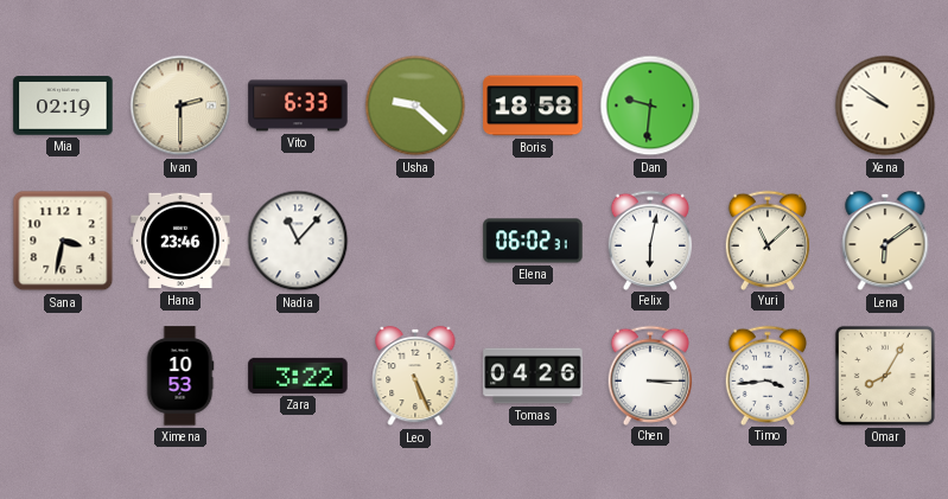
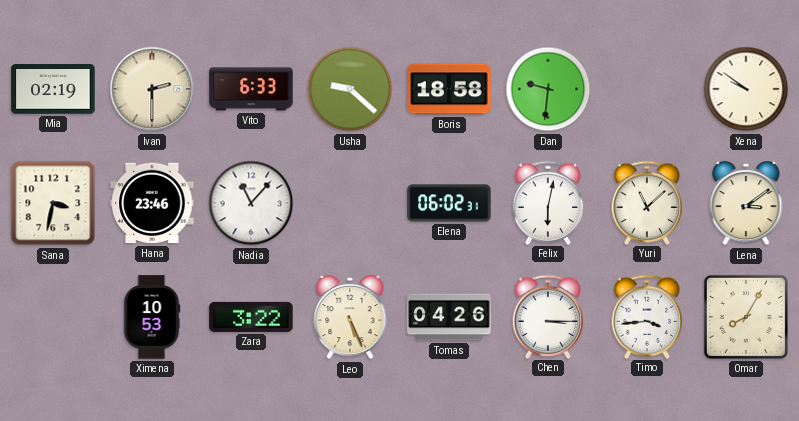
Lena: 6:09 -> 3:09 (746, 203)
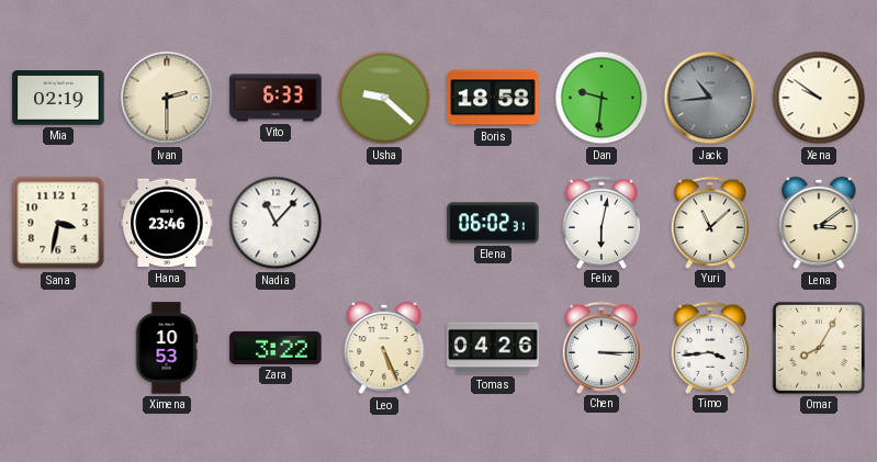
Jack: none -> 10:44 (710, 98)
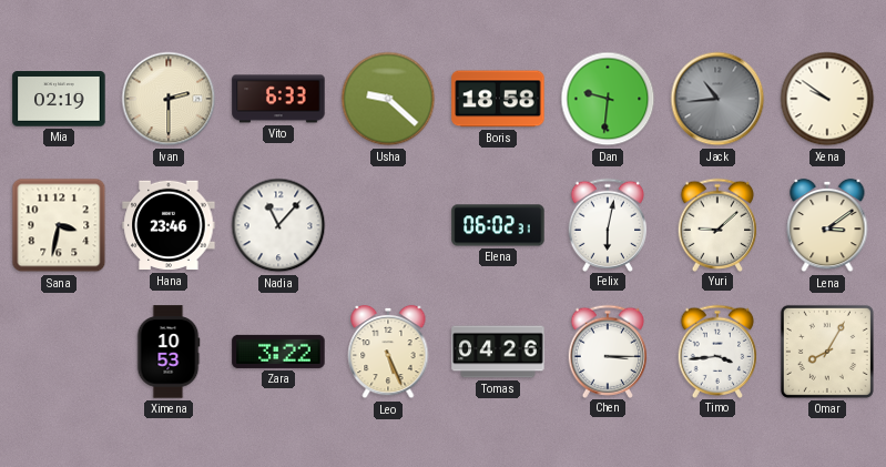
Yuri: 11:08 -> 9:08 (717, 224)
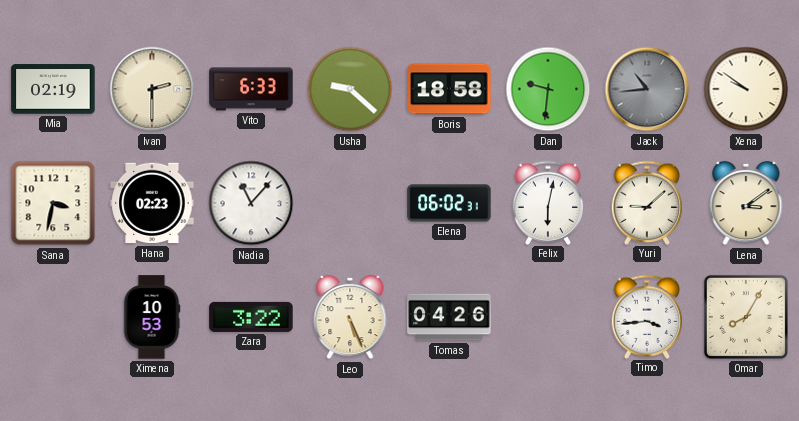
Hana: 23:46 -> 02:23 (152, 203)
Chen: 3:15 -> none (608, 351)
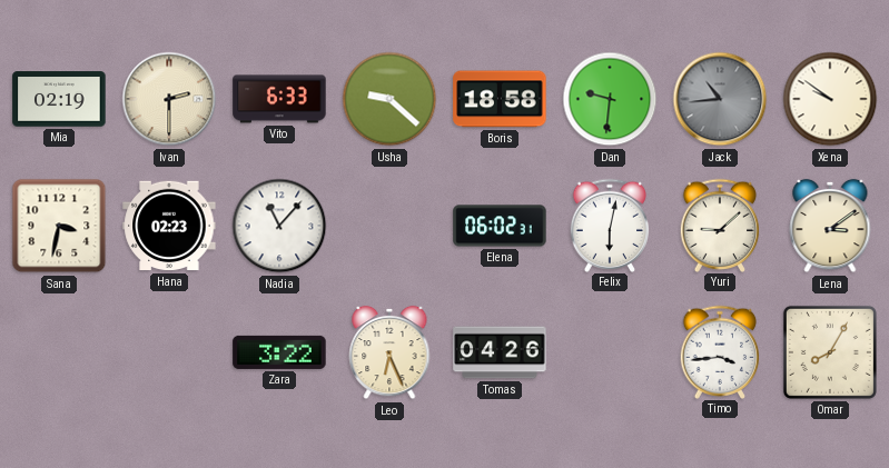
Ximena: 10:53 -> none (152, 317)
Leo: 5:26 -> 6:26 (389, 352)
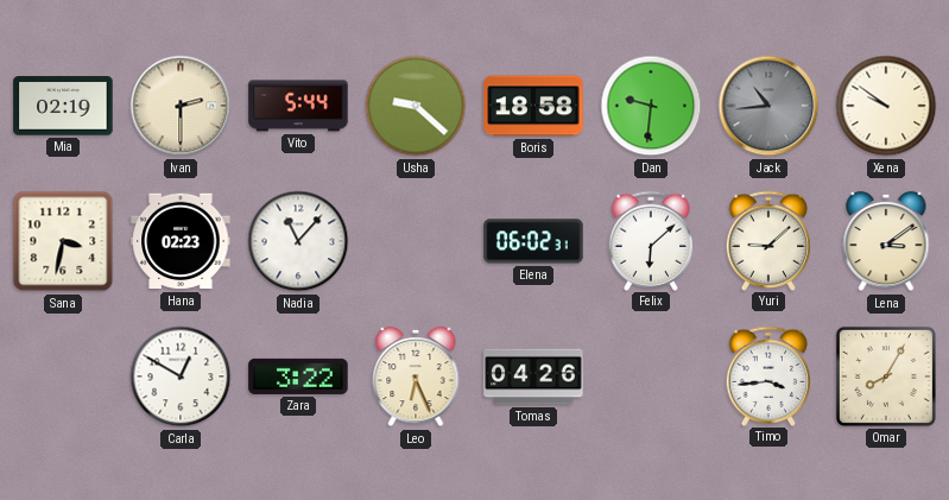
Vito: 6:33 -> 5:44 (298, 106)
Felix: 6:02 -> 6:08 (651, 240)
Carla: none -> 12:50 (181, 376)
